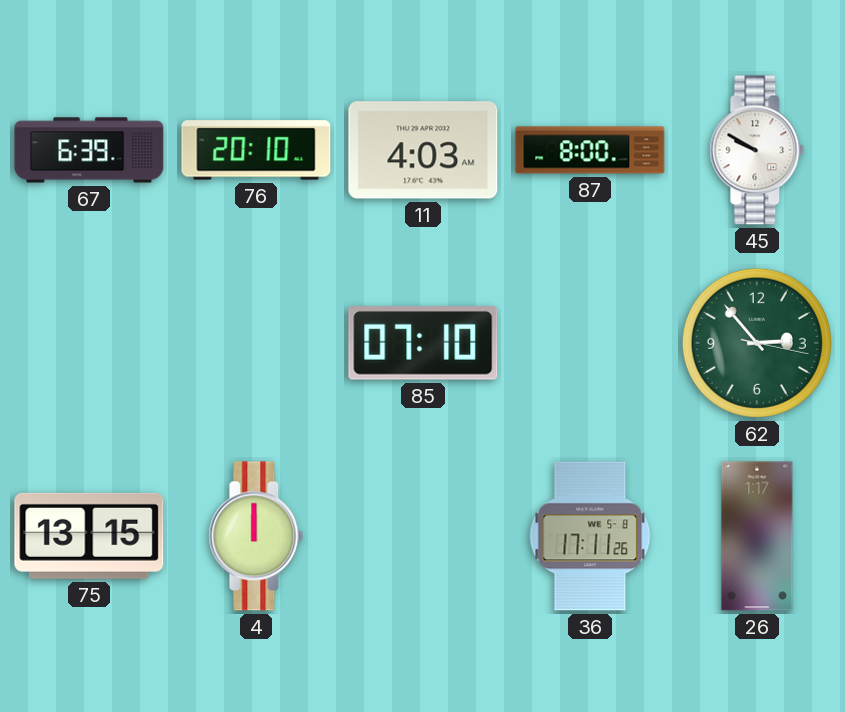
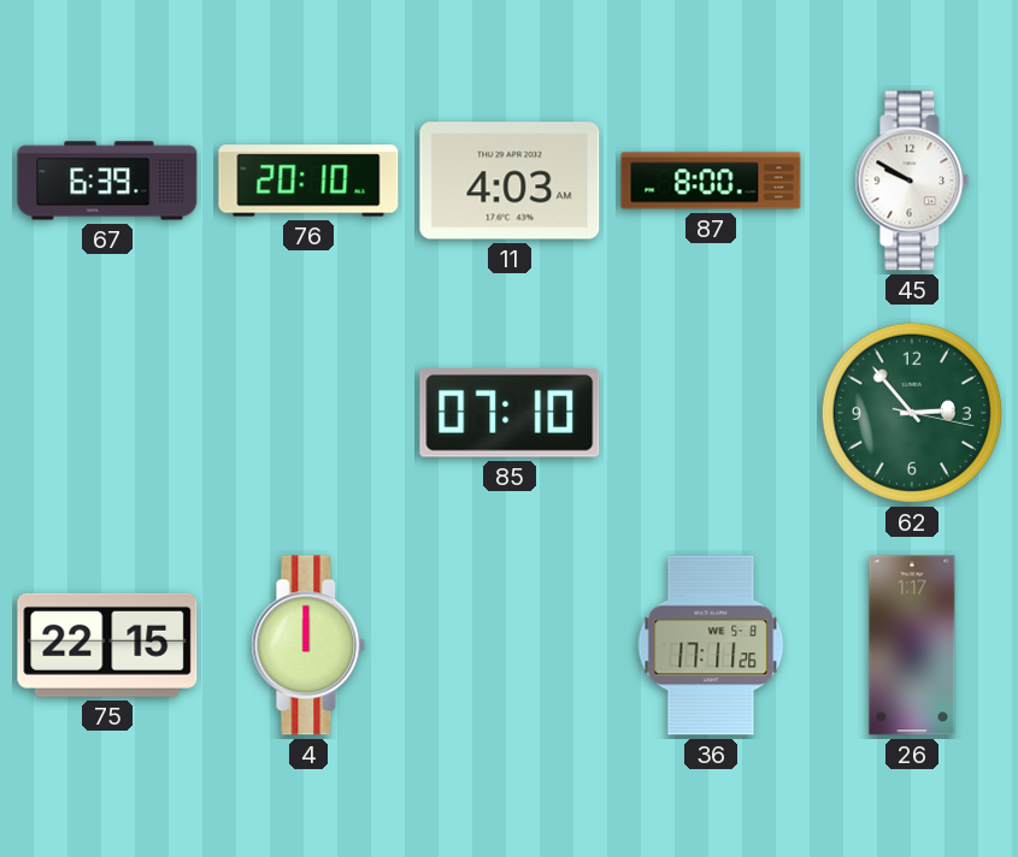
75: 13:15 -> 22:15 (107, 645)
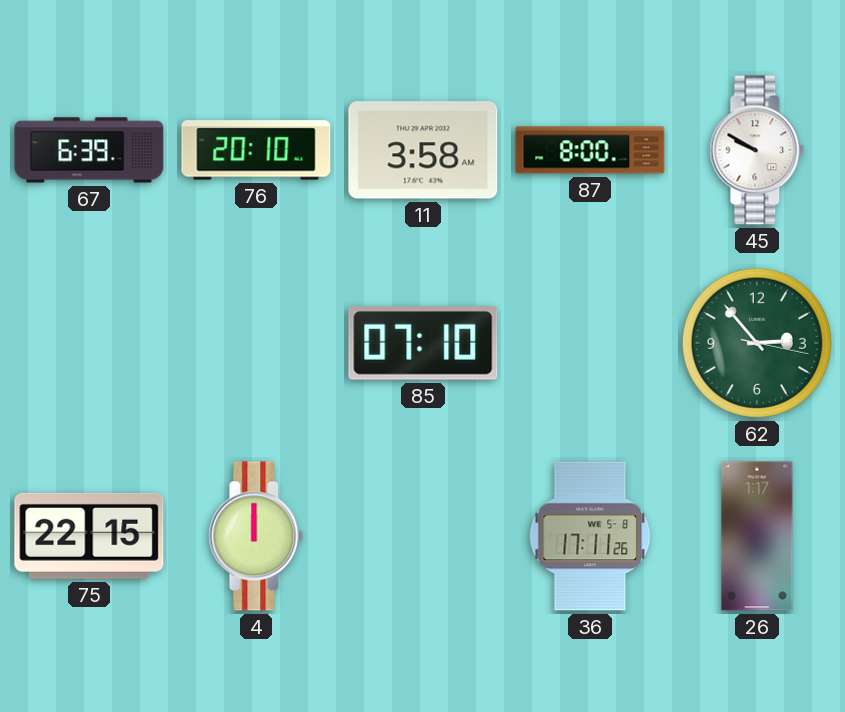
11: 4:03 -> 3:58 (423, 150)
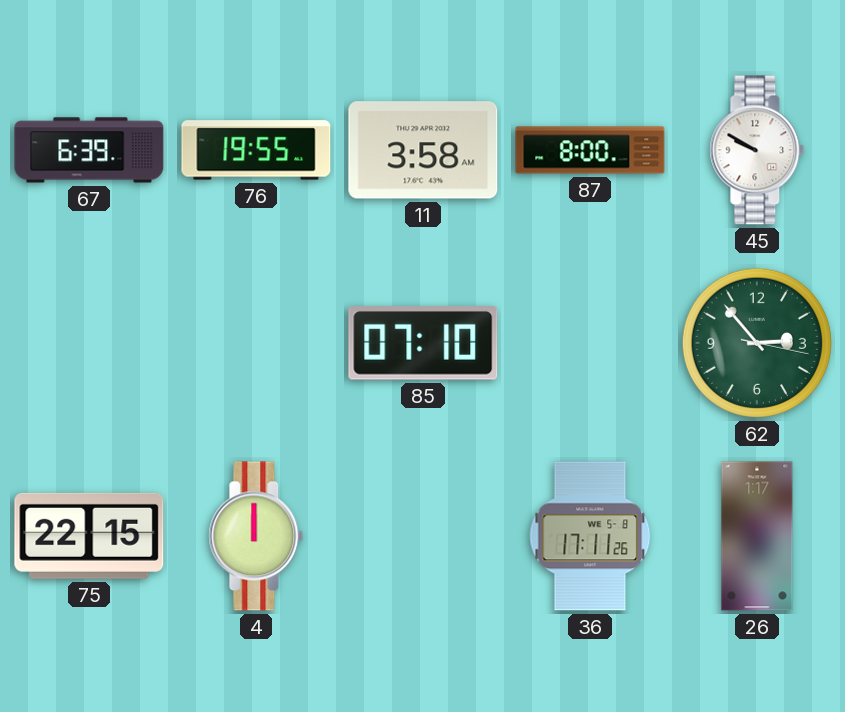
76: 20:10 -> 19:55 (256, 150)
